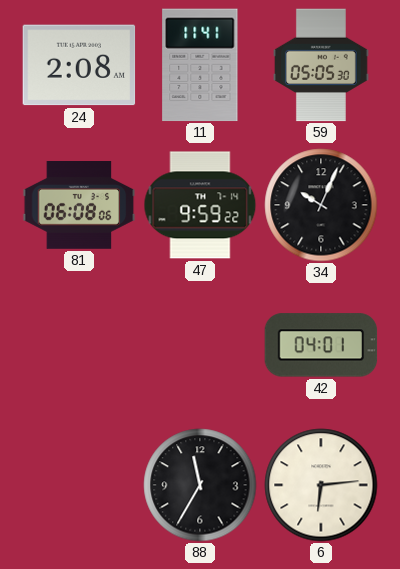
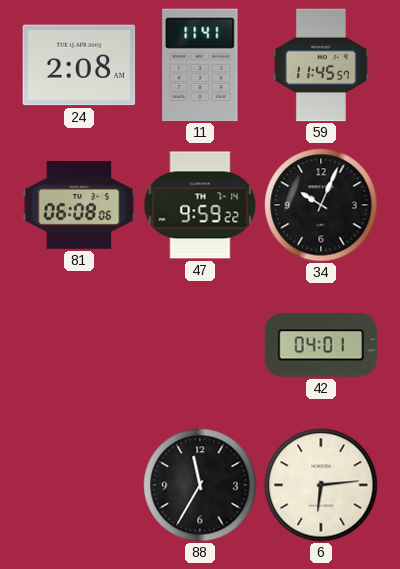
59: 05:05 -> 11:45 (322, 65)
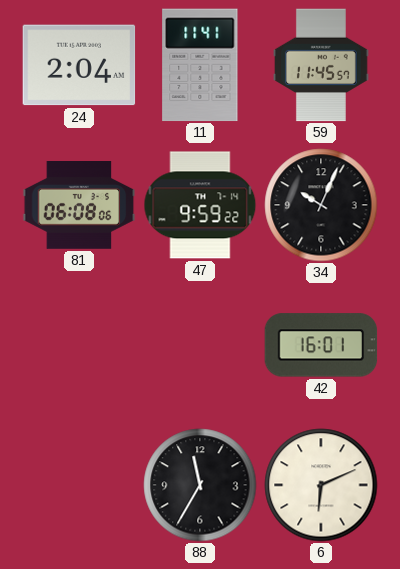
24: 2:08 -> 2:04 (79, 65)
42: 04:01 -> 16:01 (321, 345)
6: 6:14 -> 6:11 (321, 485)
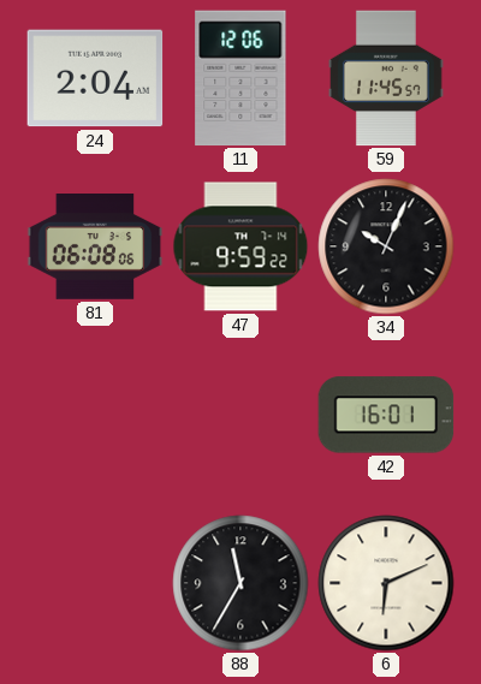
11: 11:41 -> 12:06 (240, 78)
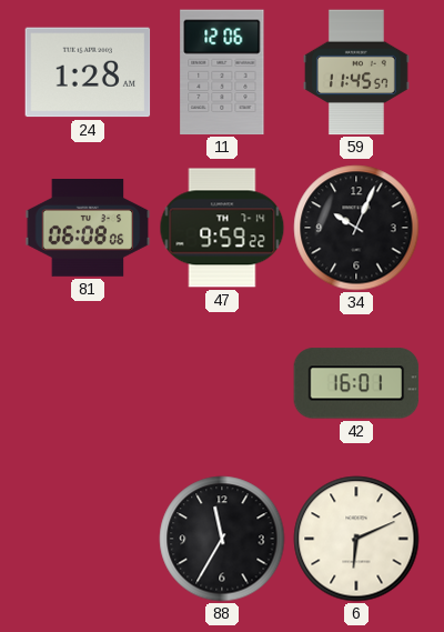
24: 2:04 -> 1:28 (88, 72)
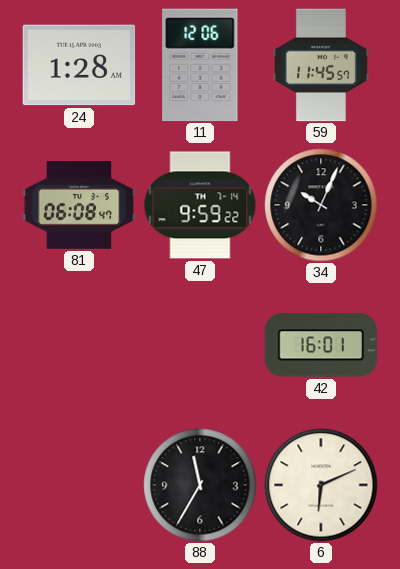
81: 06:08:06 -> 06:08:47 (79, 206)
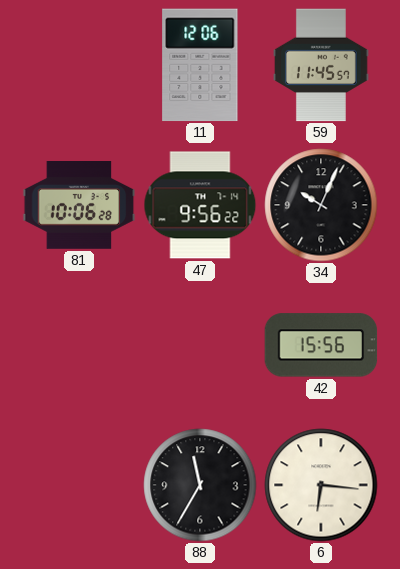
24: 1:28 -> none (79, 65)
81: 06:08 -> 10:06 (79, 206)
47: 9:59 -> 9:56 (200, 205)
42: 16:01 -> 15:56 (321, 345)
6: 6:11 -> 6:16 (321, 485)
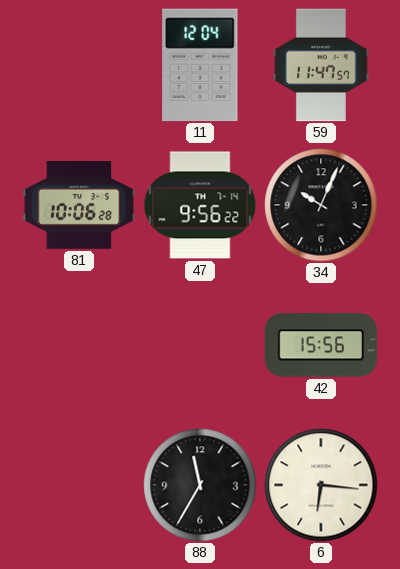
11: 12:06 -> 12:04 (200, 65)
59: 11:45 -> 11:47 (322, 65)
